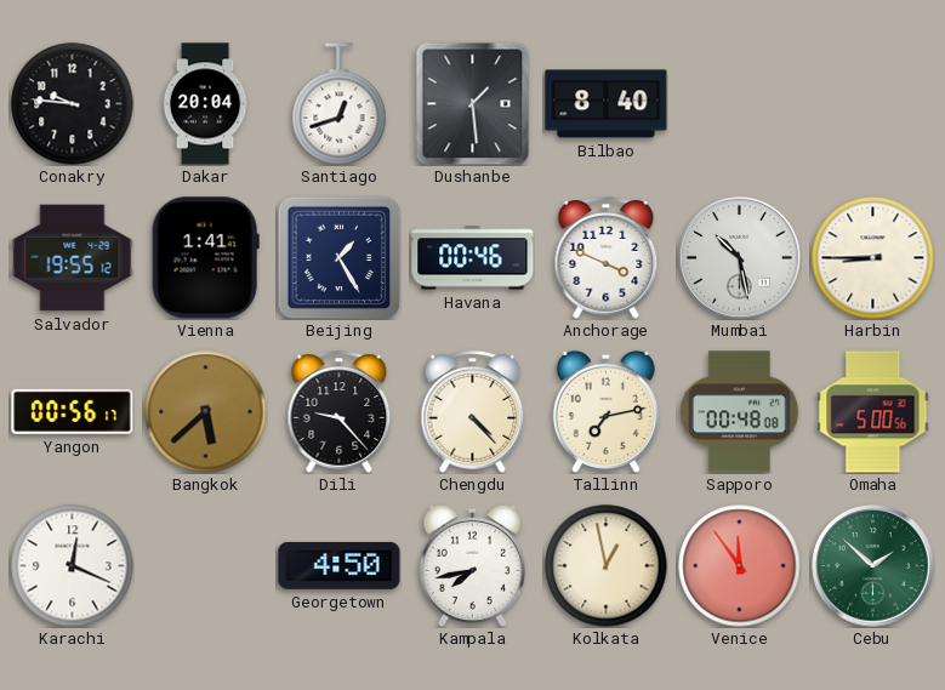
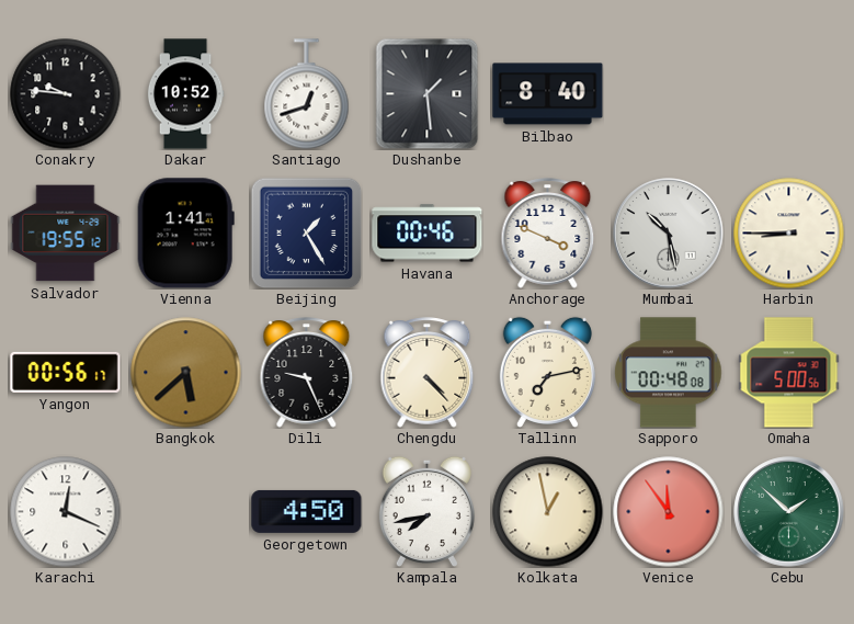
Dakar: 20:04 -> 10:52 (185, 94)
Dili: 9:23 -> 9:26 (307, 373)
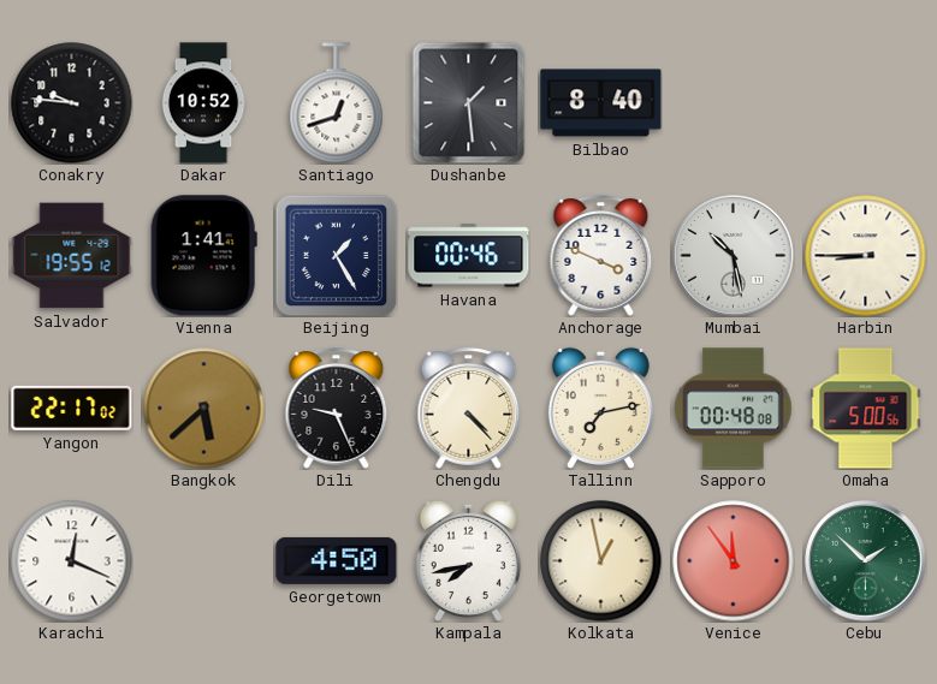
Yangon: 00:56 -> 22:17 (72, 408)
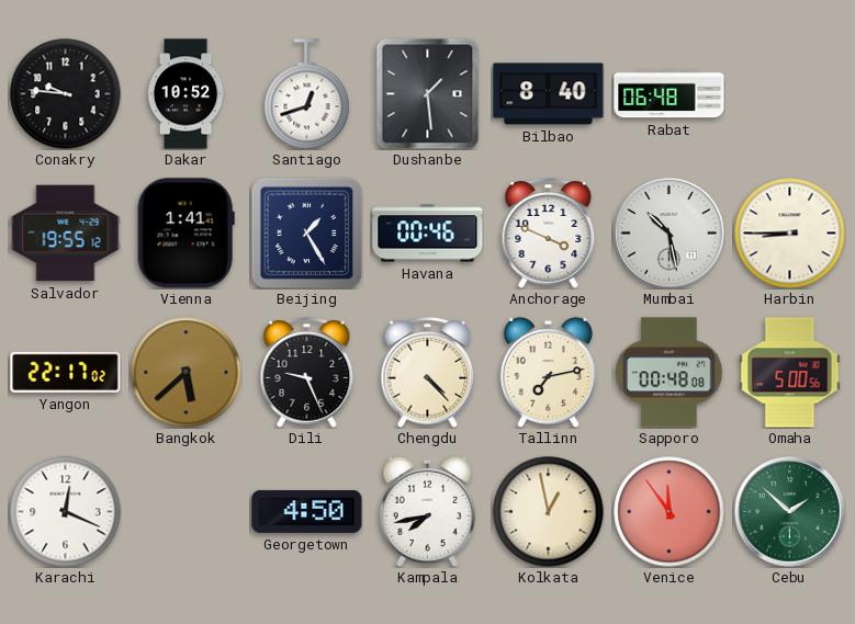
Rabat: none -> 06:48 (670, 94)
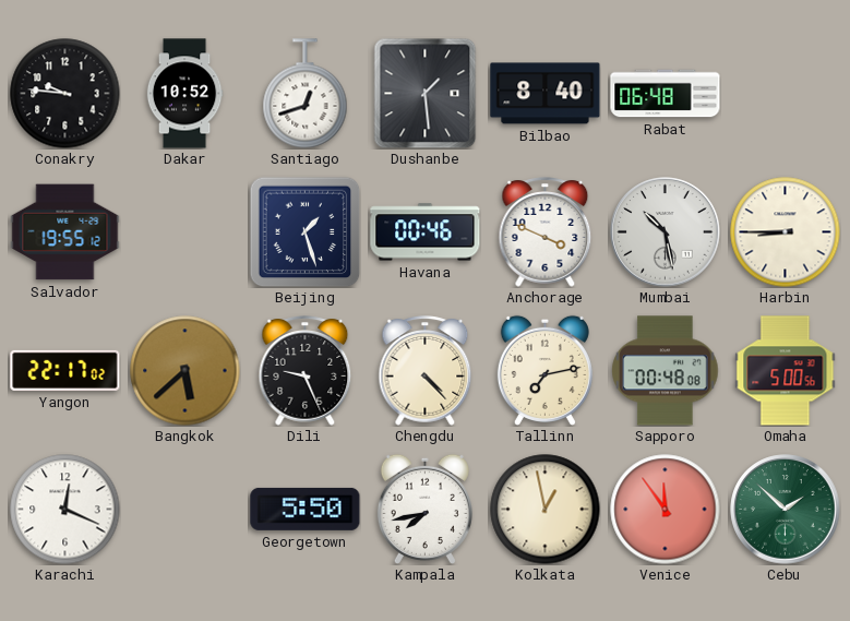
Vienna: 1:41 -> none (185, 234)
Beijing: 1:25 -> 1:27 (304, 231)
Georgetown: 4:50 -> 5:50 (306, 509)
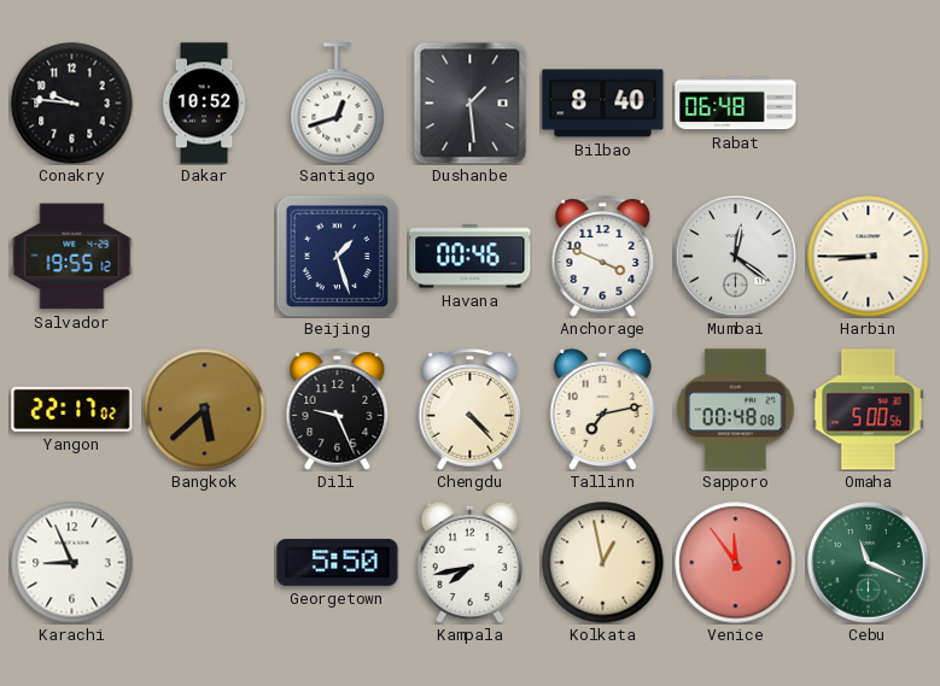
Mumbai: 10:28 -> 12:21 (736, 257)
Karachi: 12:19 -> 8:56 (72, 563)
Cebu: 1:52 -> 11:19 (869, 563)
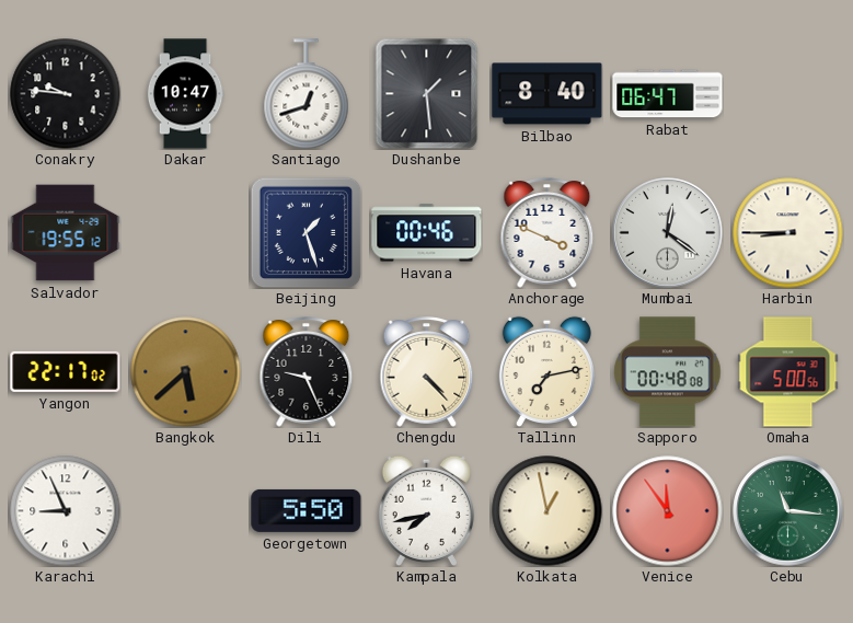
Dakar: 10:52 -> 10:47 (185, 94)
Rabat: 06:48 -> 06:47 (668, 94)
Cebu: 11:19 -> 11:16 (788, 511)
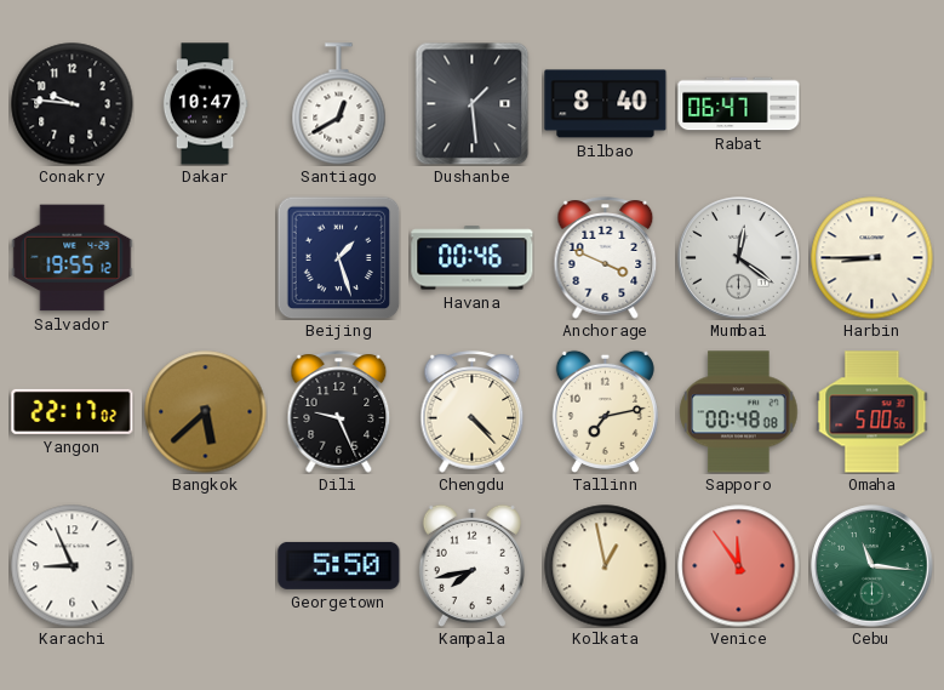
Santiago: 12:42 -> 12:40 (339, 104)
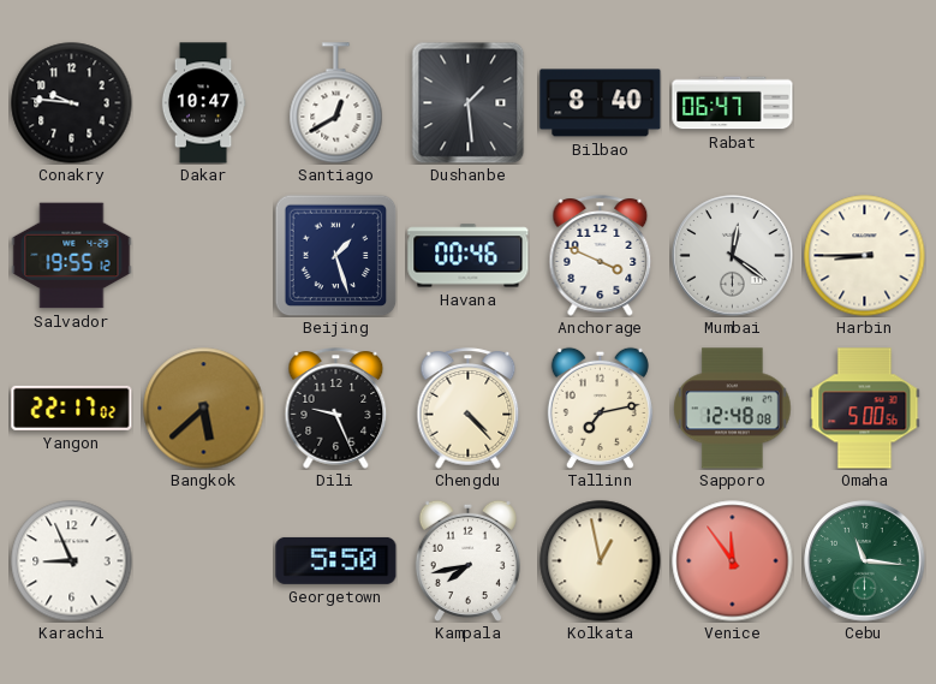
Sapporo: 00:48 -> 12:48 (733, 409)
